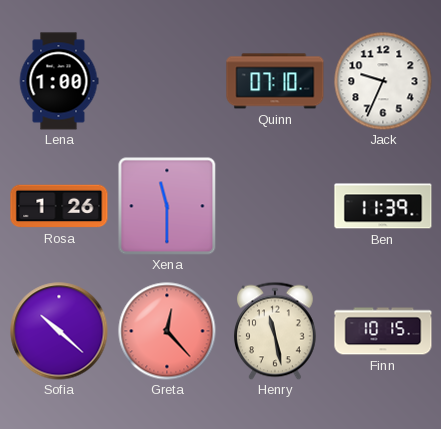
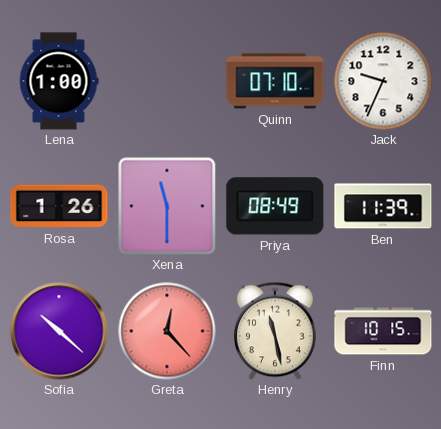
Priya: none -> 08:49 (275, 206)
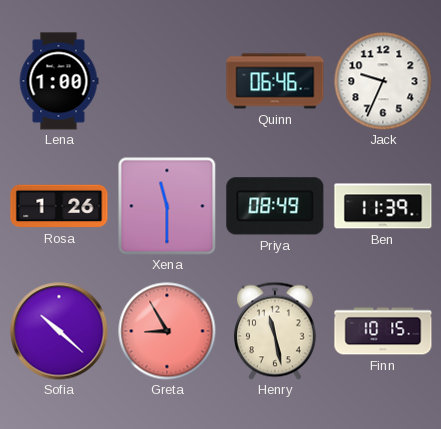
Quinn: 07:10 -> 06:46 (275, 81)
Greta: 12:23 -> 8:55 (167, 331)
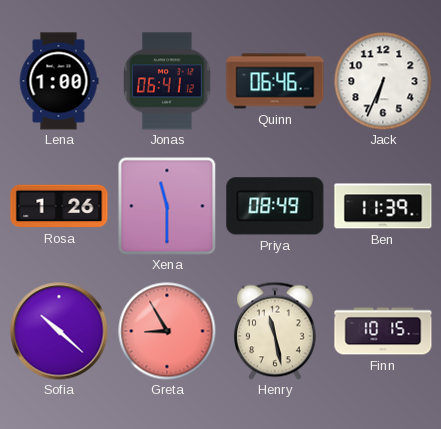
Jonas: none -> 06:41 (168, 81)
Jack: 9:34 -> 6:34 (383, 81)
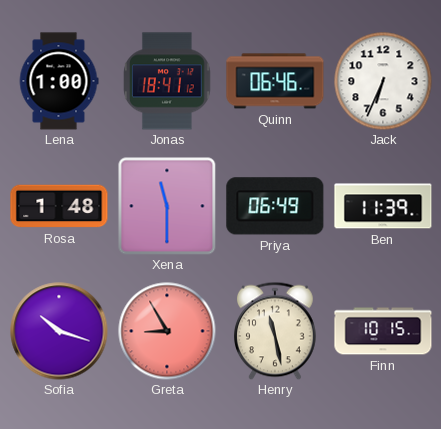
Jonas: 06:41 -> 18:41 (168, 81)
Rosa: 1:26 -> 1:48 (59, 206)
Priya: 08:49 -> 06:49 (275, 206)
Sofia: 10:22 -> 10:18 (59, 331)
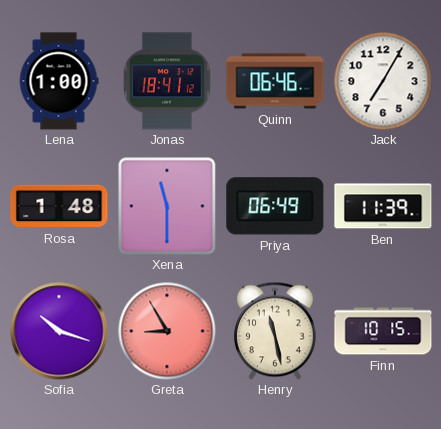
Jack: 6:34 -> 7:05 (383, 81)
